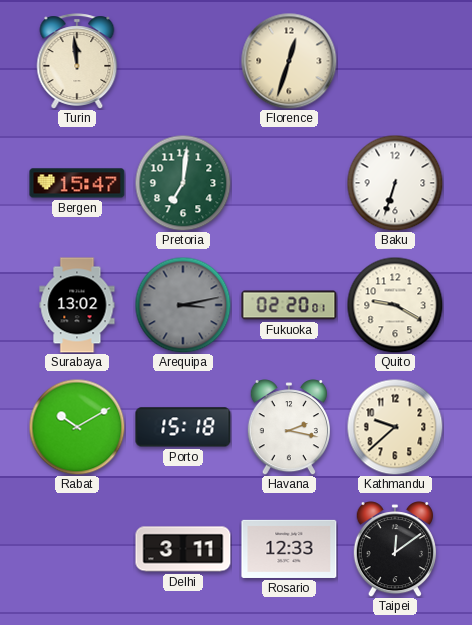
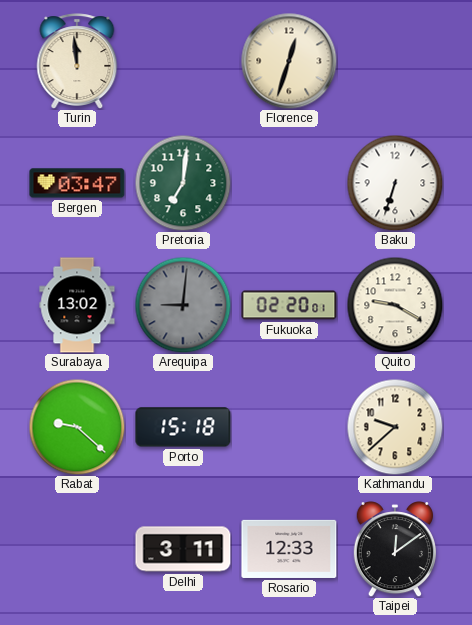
Bergen: 15:47 -> 03:47 (77, 183)
Arequipa: 3:13 -> 9:01 (183, 305)
Rabat: 10:10 -> 9:22 (77, 427)
Havana: 2:17 -> none (289, 428)
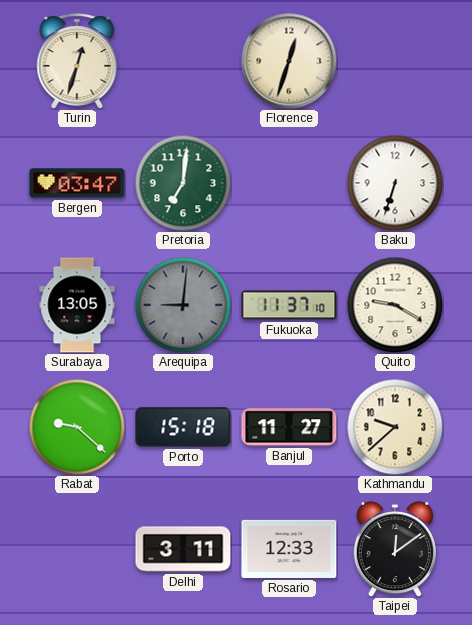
Turin: 11:59 -> 12:33 (77, 61)
Surabaya: 13:02 -> 13:05 (77, 305)
Fukuoka: 02:20 -> 11:37 (289, 305)
Banjul: none -> 11:27 (289, 427)
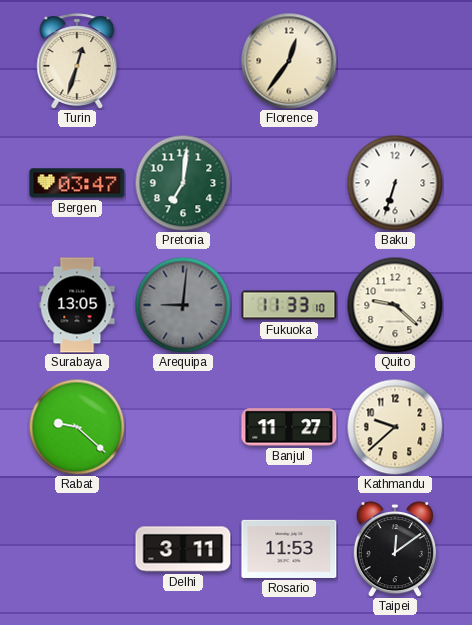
Florence: 12:33 -> 12:36 (289, 61)
Fukuoka: 11:37 -> 11:33 (289, 305)
Quito: 9:20 -> 9:22 (395, 305)
Porto: 15:18 -> none (183, 427)
Rosario: 12:33 -> 11:53 (289, 549)
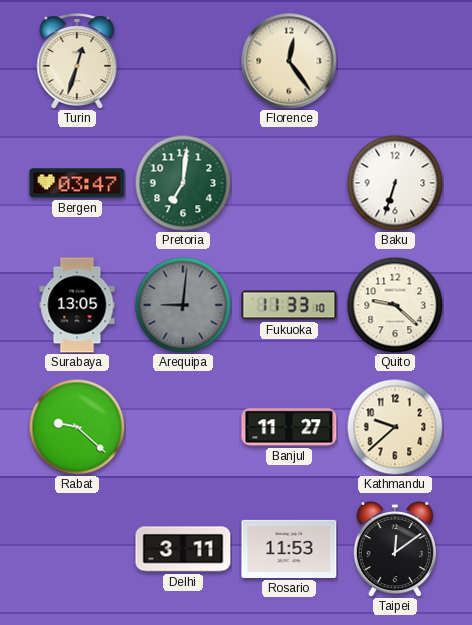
Florence: 12:36 -> 12:24 (289, 61)
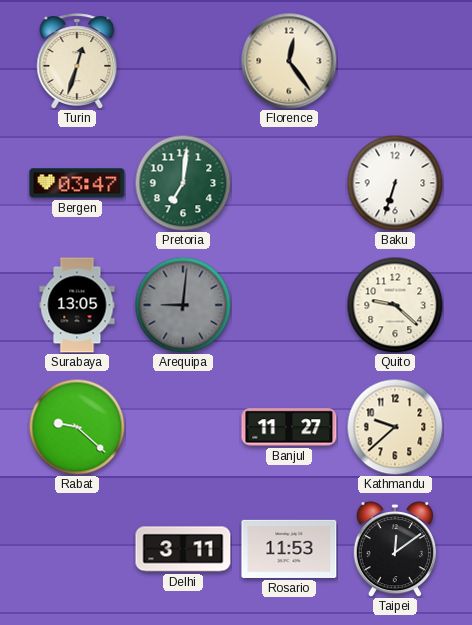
Fukuoka: 11:33 -> none (289, 305)
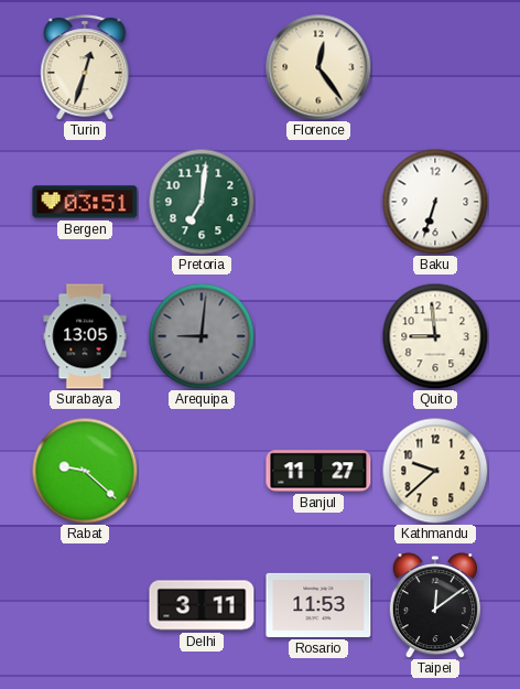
Bergen: 03:47 -> 03:51 (85, 202)
Quito: 9:22 -> 8:59 (435, 336)
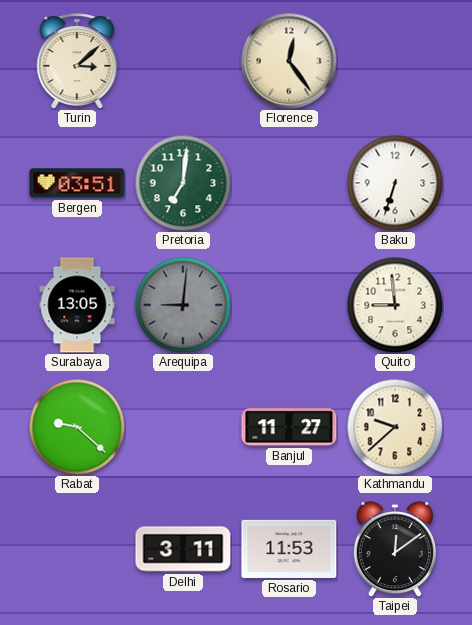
Turin: 12:33 -> 3:08 (77, 61)
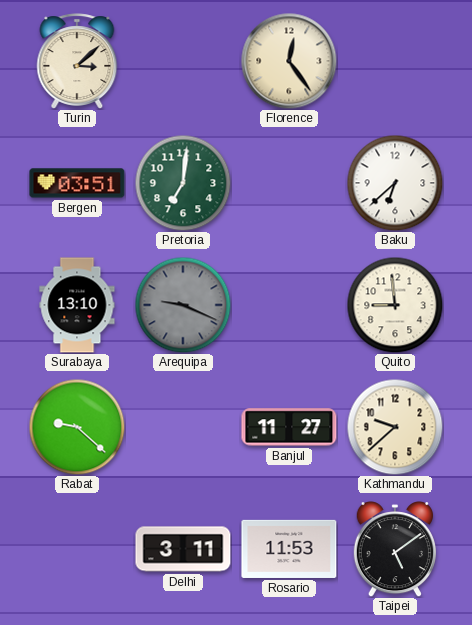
Baku: 6:33 -> 6:38 (395, 183)
Surabaya: 13:05 -> 13:10 (77, 305)
Arequipa: 9:01 -> 9:19 (183, 305)
Taipei: 12:09 -> 5:09 (395, 550)
